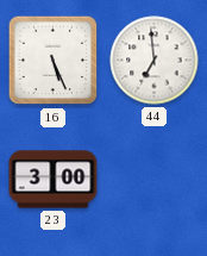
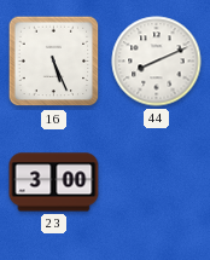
44: 6:59 -> 8:11 (157, 62)
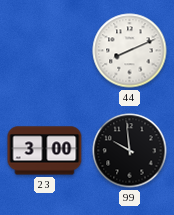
16: 5:26 -> none (54, 62)
99: none -> 9:59 (130, 151)
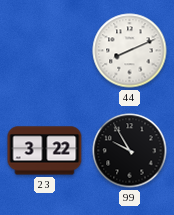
23: 3:00 -> 3:22 (45, 151)
99: 9:59 -> 9:55 (130, 151)
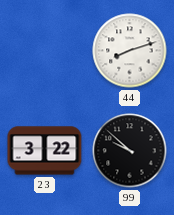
44: 8:11 -> 8:12 (130, 51)
99: 9:55 -> 9:52 (130, 151)
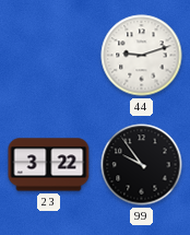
44: 8:12 -> 9:12 (142, 56)
99: 9:52 -> 9:54 (142, 165)
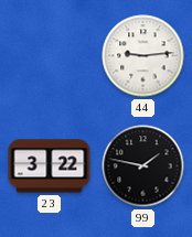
44: 9:12 -> 9:14 (143, 56)
99: 9:54 -> 1:47 (143, 166)
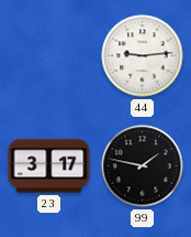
23: 3:22 -> 3:17 (49, 166)
